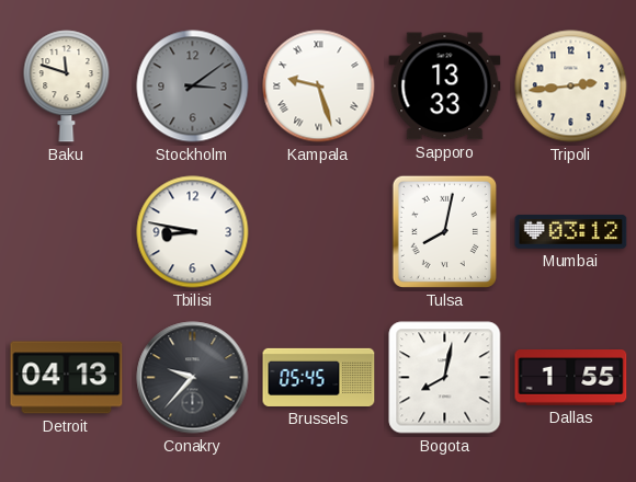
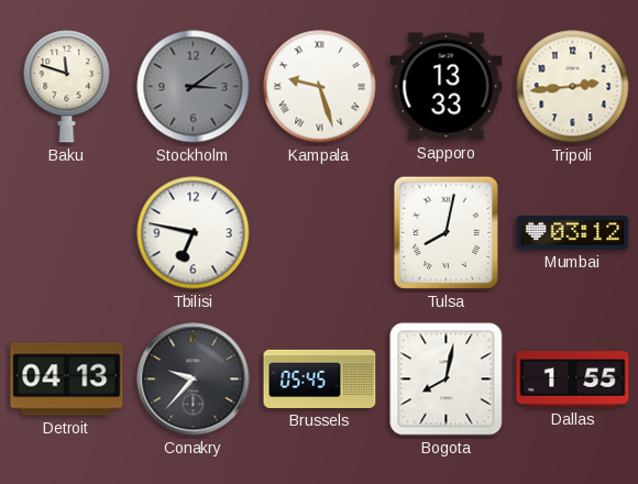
Tbilisi: 8:47 -> 6:47 (194, 233)
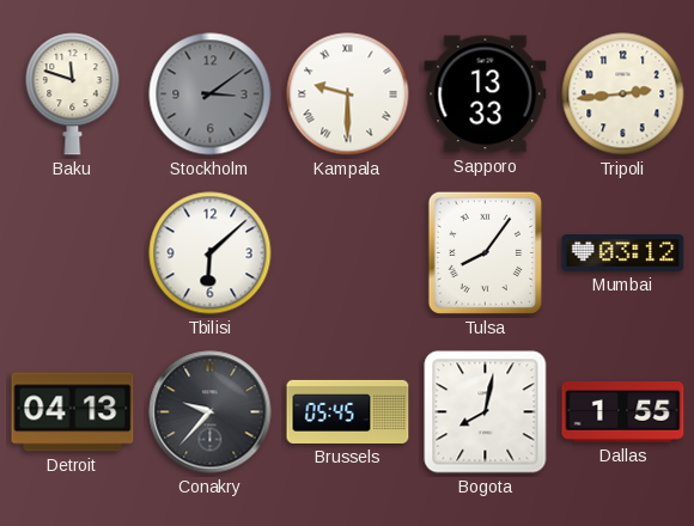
Kampala: 9:27 -> 9:30 (348, 94)
Tbilisi: 6:47 -> 6:08 (211, 253)
Tulsa: 8:02 -> 8:06 (485, 252)
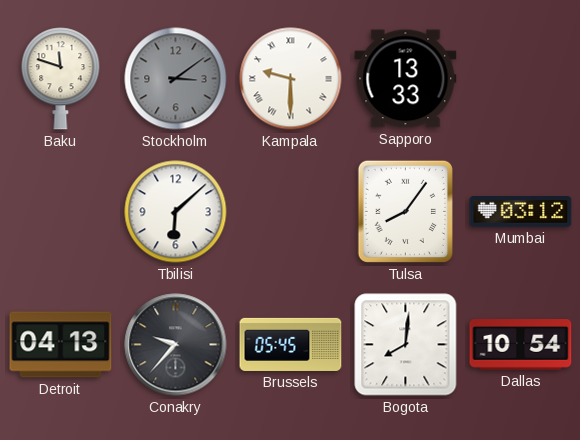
Tripoli: 2:44 -> none (623, 94)
Bogota: 8:02 -> 8:01 (406, 345)
Dallas: 1:55 -> 10:54 (521, 345)
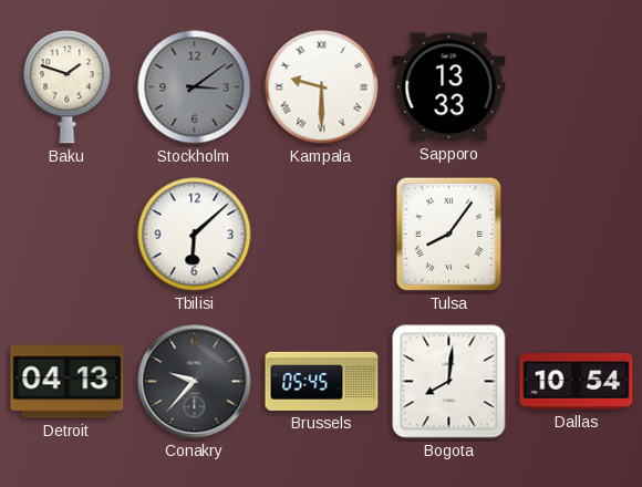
Baku: 11:48 -> 1:48 (68, 87)
Mumbai: 03:12 -> none (521, 212)
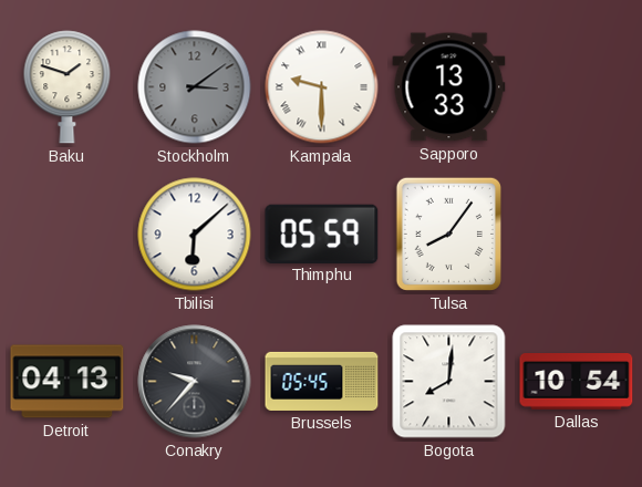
Thimphu: none -> 05:59 (322, 234)
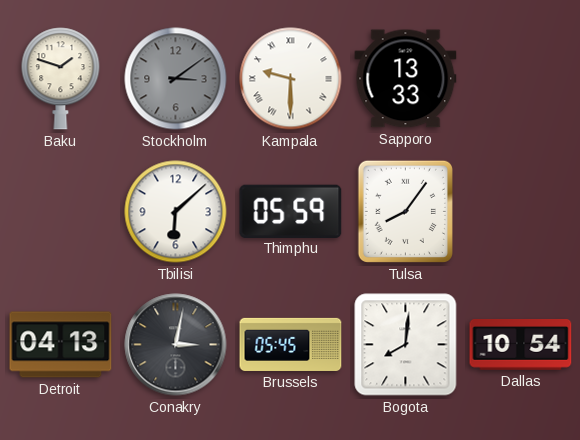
Conakry: 9:37 -> 3:02 (176, 345)
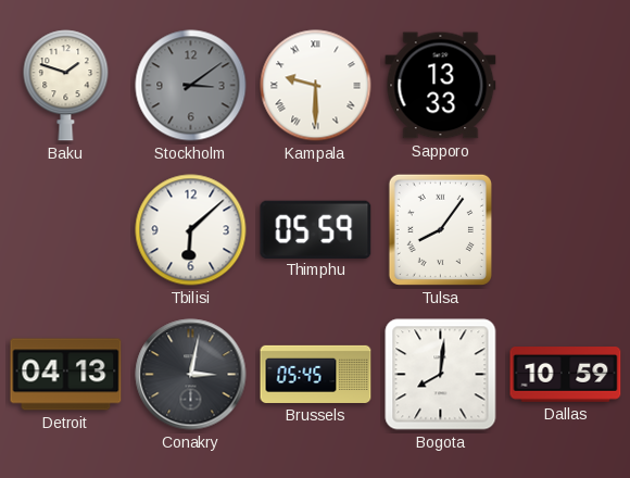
Dallas: 10:54 -> 10:59 (566, 375)
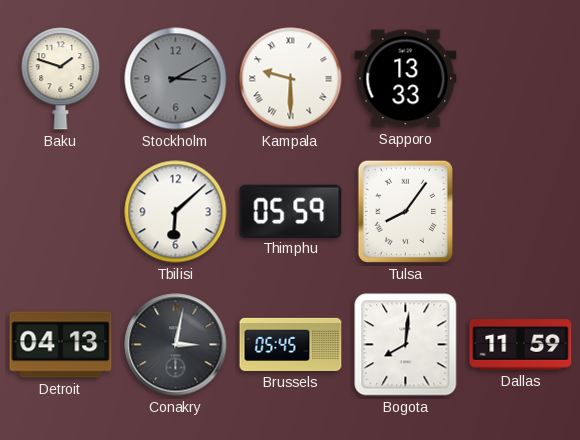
Stockholm: 3:09 -> 3:10 (176, 79)
Dallas: 10:59 -> 11:59 (521, 345)
